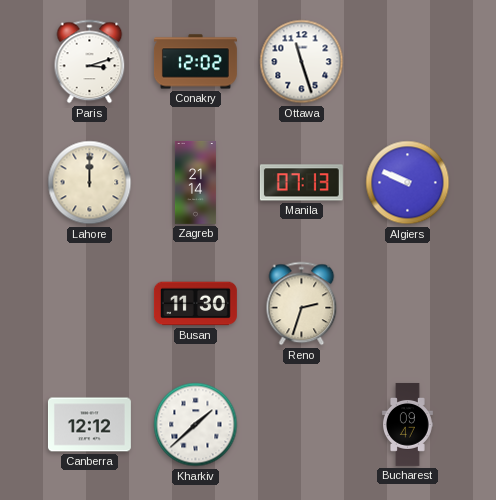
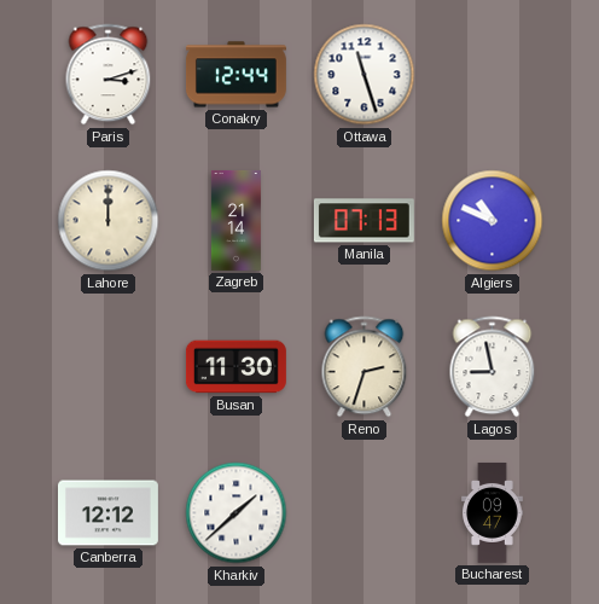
Conakry: 12:02 -> 12:44 (235, 75)
Algiers: 9:49 -> 10:49 (493, 221)
Lagos: none -> 8:58 (493, 367)
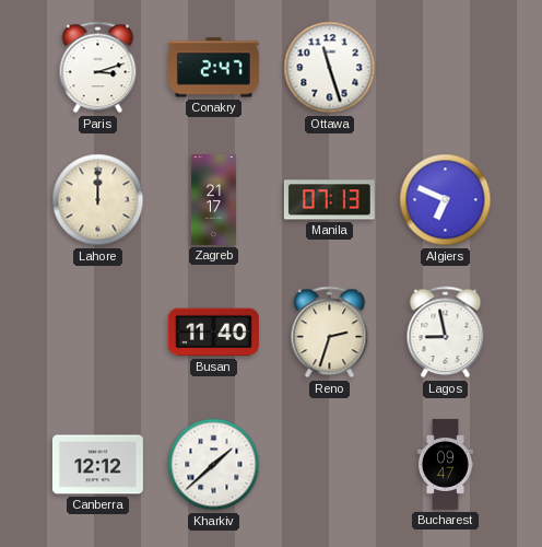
Conakry: 12:44 -> 2:47 (213, 68)
Zagreb: 21:14 -> 21:17 (213, 199)
Algiers: 10:49 -> 6:49 (446, 200)
Busan: 11:30 -> 11:40 (213, 333)
